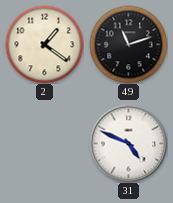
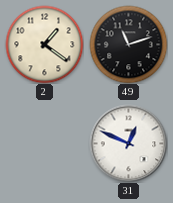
31: 4:49 -> 12:49 (128, 143)
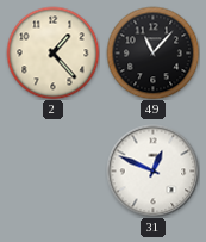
2: 1:21 -> 1:23 (52, 52)
49: 11:12 -> 11:07 (152, 52)
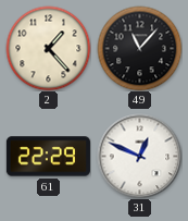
61: none -> 22:29 (48, 157)
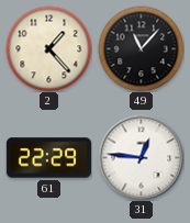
31: 12:49 -> 12:46 (141, 157)
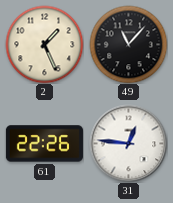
2: 1:23 -> 1:26 (44, 44)
61: 22:29 -> 22:26 (44, 144)
